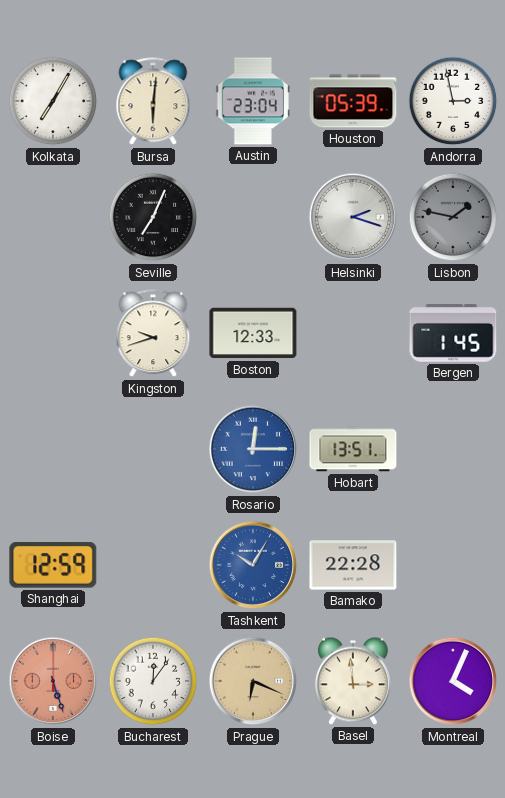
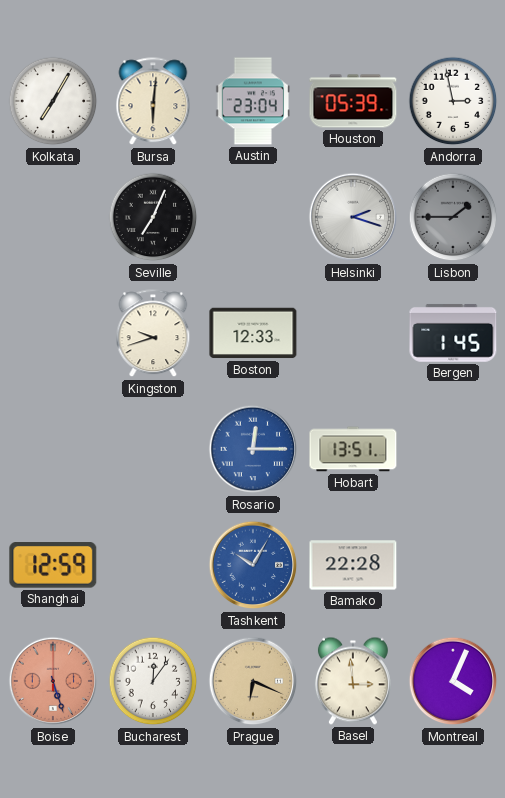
Lisbon: 1:47 -> 1:45 (453, 217)
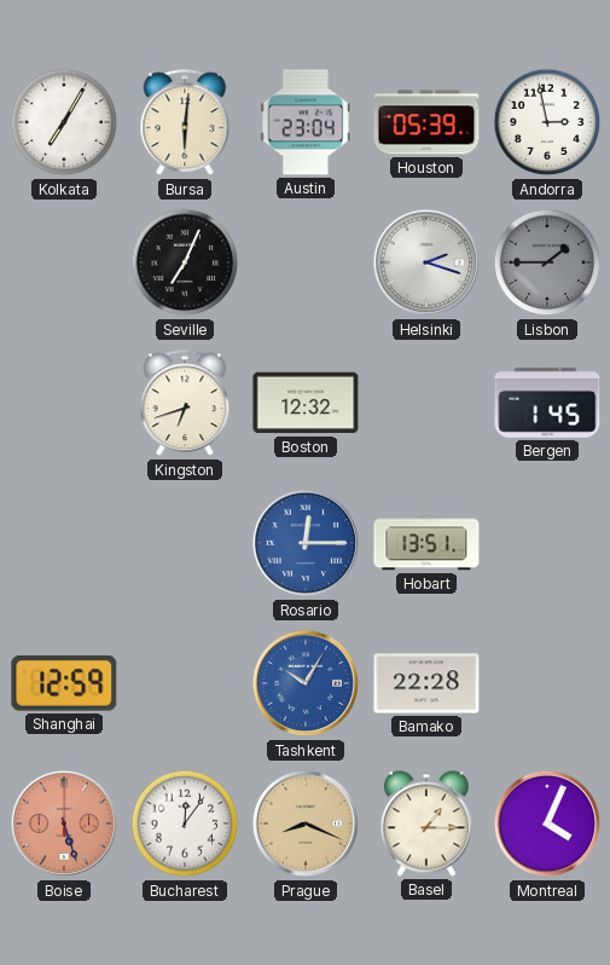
Kingston: 9:42 -> 6:42 (185, 404)
Boston: 12:33 -> 12:32 (306, 403)
Prague: 6:19 -> 8:19 (306, 824)
Basel: 2:59 -> 1:15 (426, 824)
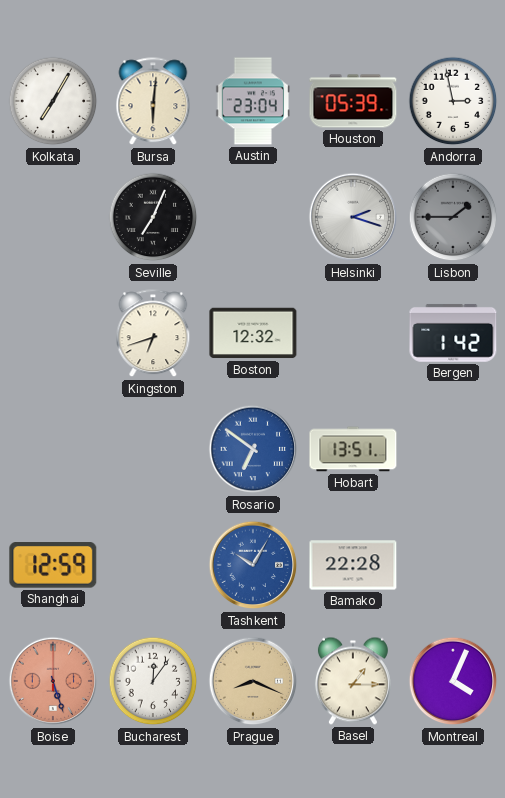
Bergen: 1:45 -> 1:42 (453, 333)
Rosario: 12:15 -> 6:51 (253, 449)
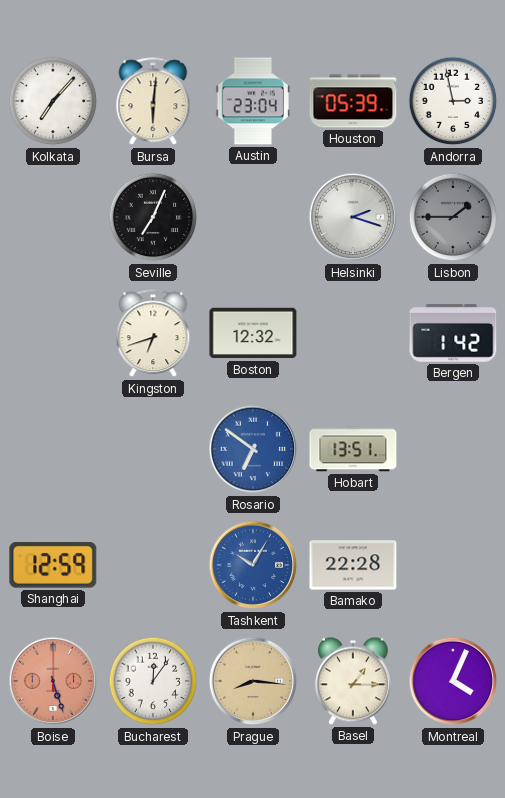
Kolkata: 7:05 -> 7:07 (53, 101)
Prague: 8:19 -> 8:16 (253, 681)
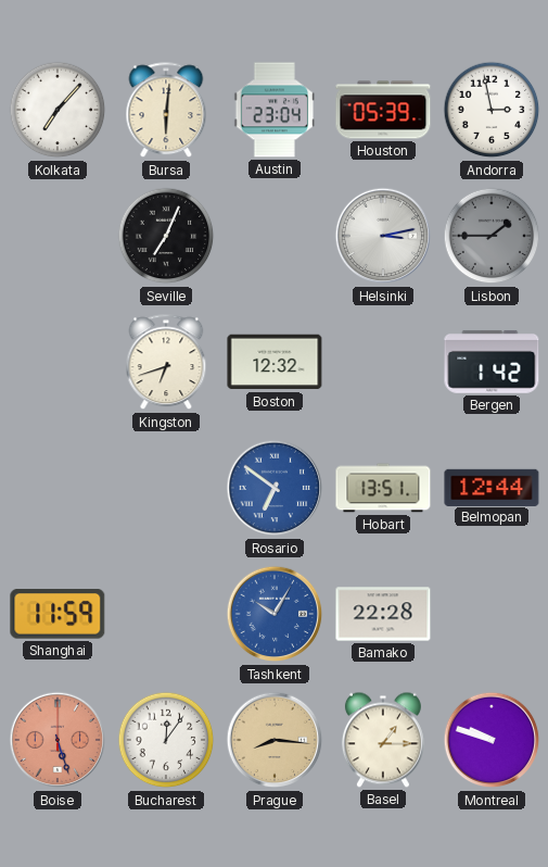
Helsinki: 2:18 -> 3:13 (383, 236)
Belmopan: none -> 12:44 (492, 487)
Shanghai: 12:59 -> 11:59 (58, 615)
Montreal: 4:04 -> 9:48 (492, 740)
